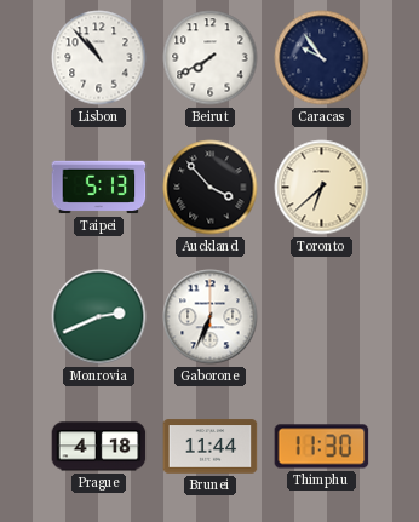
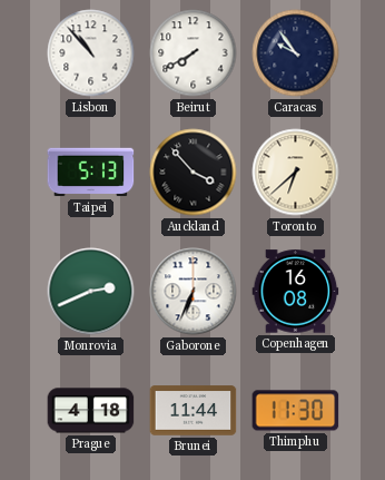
Copenhagen: none -> 16:08 (296, 292)
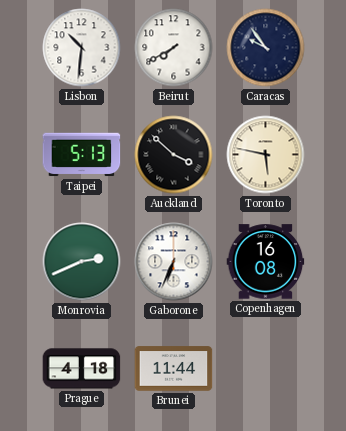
Lisbon: 10:53 -> 10:31 (82, 48)
Auckland: 3:53 -> 3:52 (174, 155)
Toronto: 6:38 -> 5:47 (266, 155)
Thimphu: 11:30 -> none (296, 411)
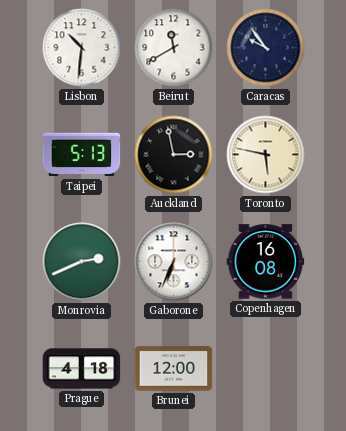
Beirut: 7:40 -> 11:40 (174, 48)
Auckland: 3:52 -> 2:58 (174, 155)
Brunei: 11:44 -> 12:00 (174, 369)
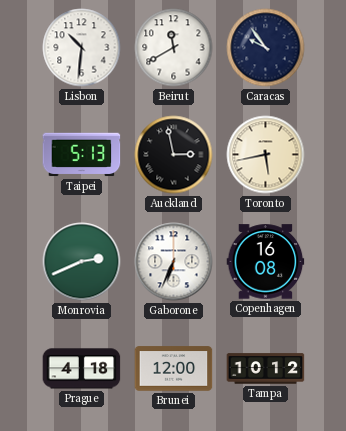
Toronto: 5:47 -> 5:43 (266, 155)
Tampa: none -> 10:12 (266, 369)
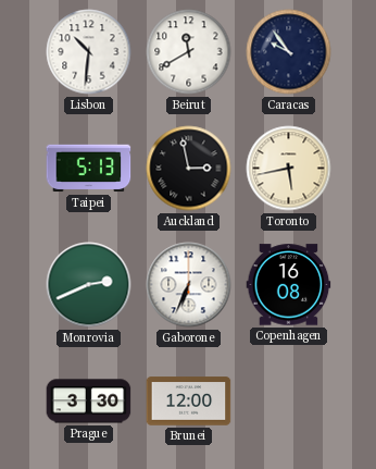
Prague: 4:18 -> 3:30 (89, 402)
Tampa: 10:12 -> none (266, 369)
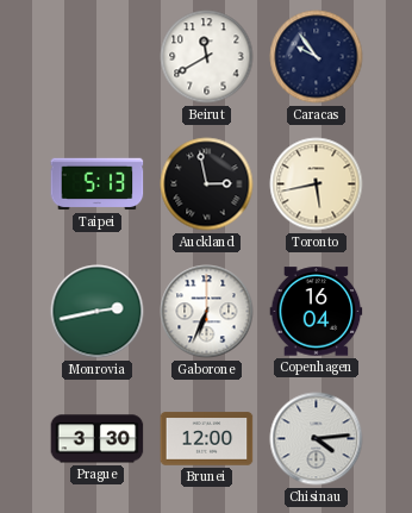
Lisbon: 10:31 -> none (89, 52)
Monrovia: 2:41 -> 2:43 (98, 312)
Copenhagen: 16:08 -> 16:04 (317, 312)
Chisinau: none -> 4:14 (317, 439)
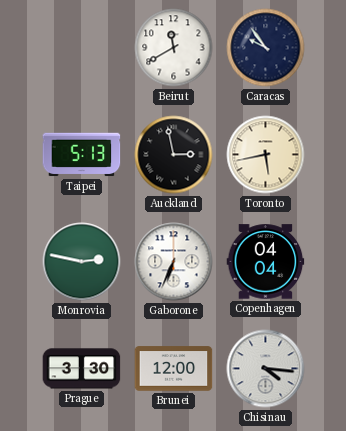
Monrovia: 2:43 -> 2:47 (82, 262)
Copenhagen: 16:04 -> 04:04 (266, 262)
Chisinau: 4:14 -> 4:16 (266, 369)
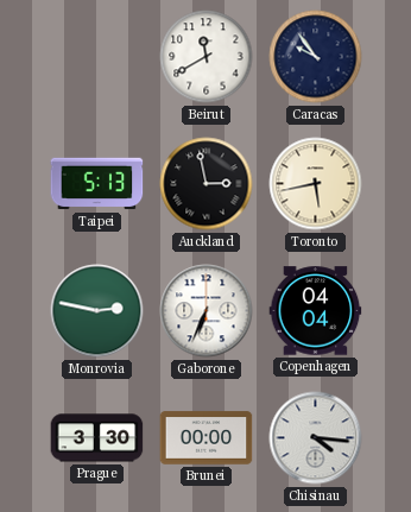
Brunei: 12:00 -> 00:00 (207, 438)
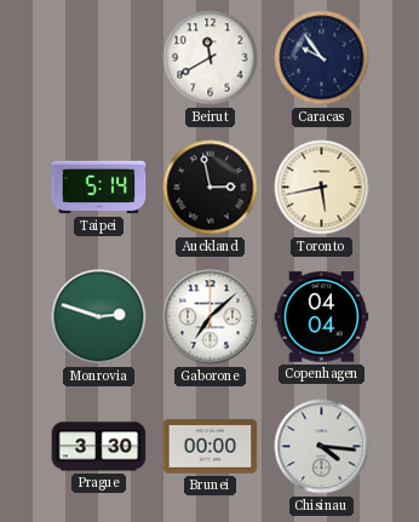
Taipei: 5:13 -> 5:14 (99, 188)
Monrovia: 2:47 -> 2:48 (99, 317)
Gaborone: 6:34 -> 7:08 (211, 317)
